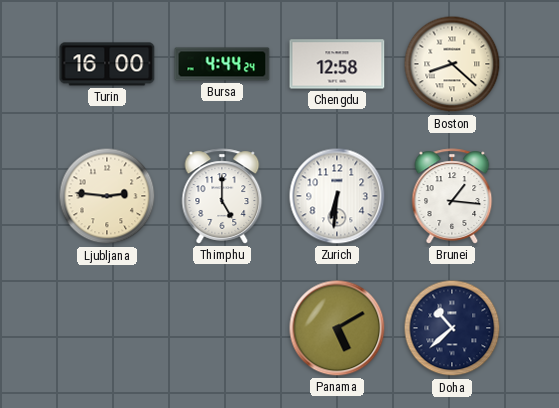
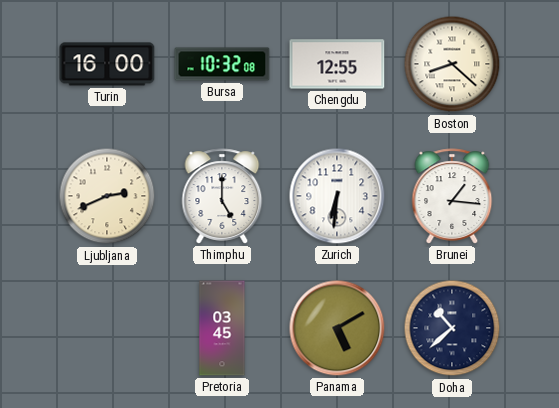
Bursa: 4:44 -> 10:32 (222, 64)
Chengdu: 12:58 -> 12:55 (337, 64)
Ljubljana: 2:46 -> 2:41 (107, 196)
Pretoria: none -> 03:45 (222, 328)
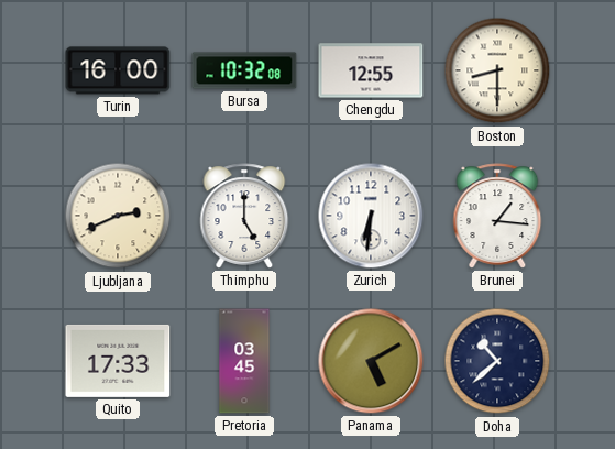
Boston: 8:22 -> 8:30 (497, 70)
Quito: none -> 17:33 (118, 361)
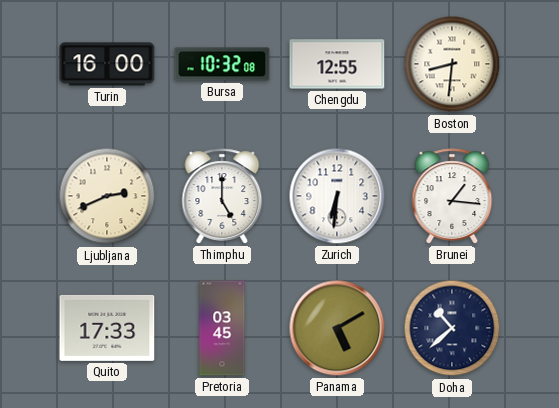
Boston: 8:30 -> 8:31 (452, 64)
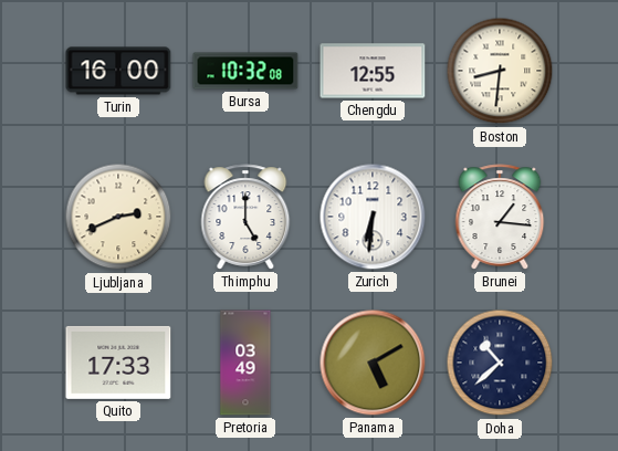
Pretoria: 03:45 -> 03:49 (245, 363)
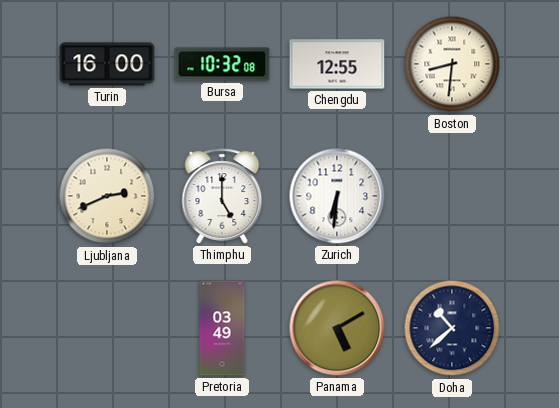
Brunei: 1:16 -> none (500, 217)
Quito: 17:33 -> none (118, 363)
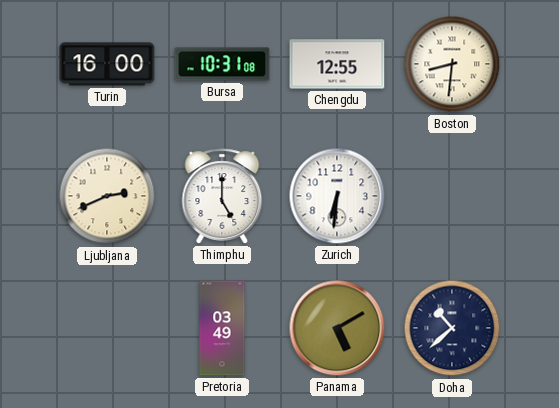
Bursa: 10:32 -> 10:31 (222, 64)
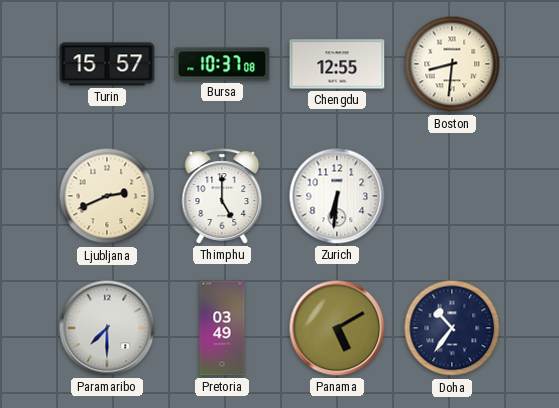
Turin: 16:00 -> 15:57 (107, 64)
Bursa: 10:31 -> 10:37 (222, 64)
Paramaribo: none -> 7:30 (107, 328)
Doha: 10:38 -> 10:36 (452, 328)
